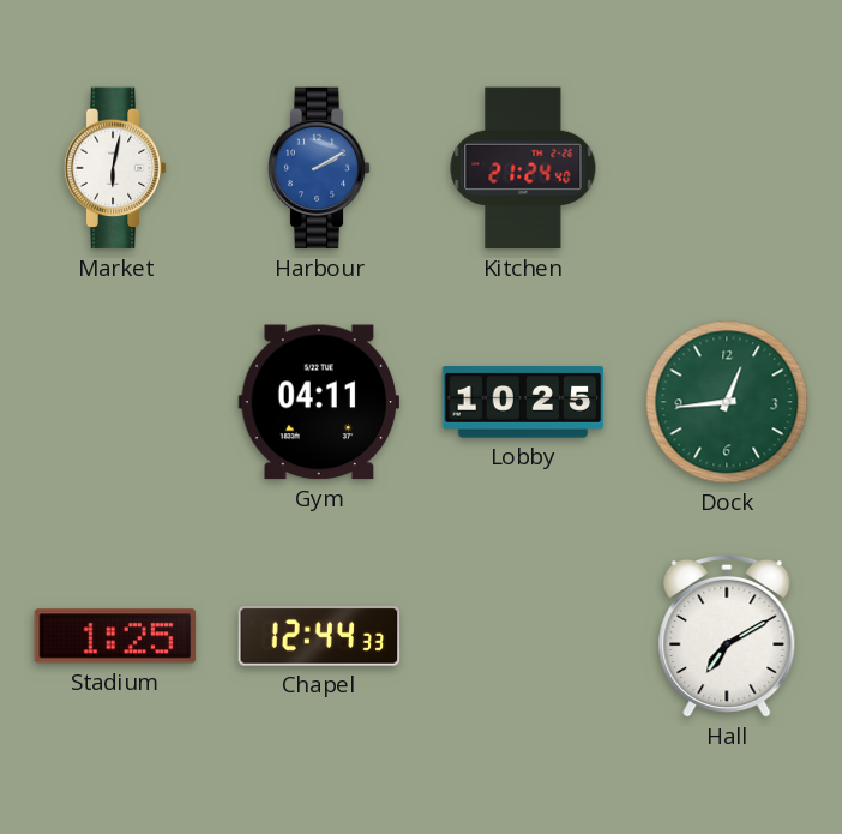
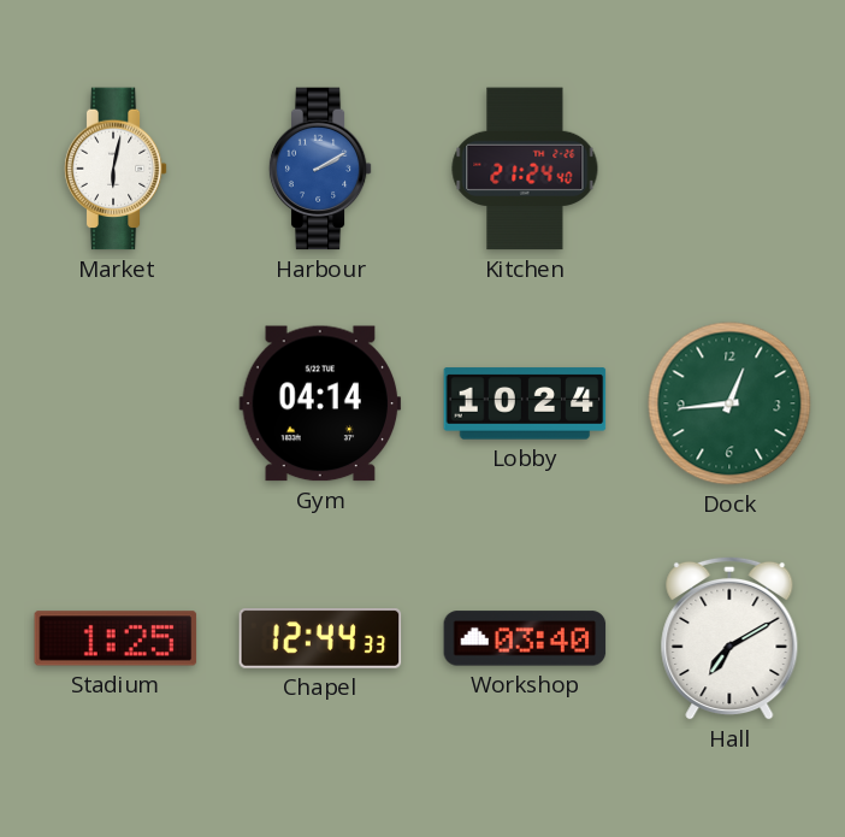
Gym: 04:11 -> 04:14 (320, 403)
Lobby: 10:25 -> 10:24 (525, 403)
Workshop: none -> 03:40 (525, 638)
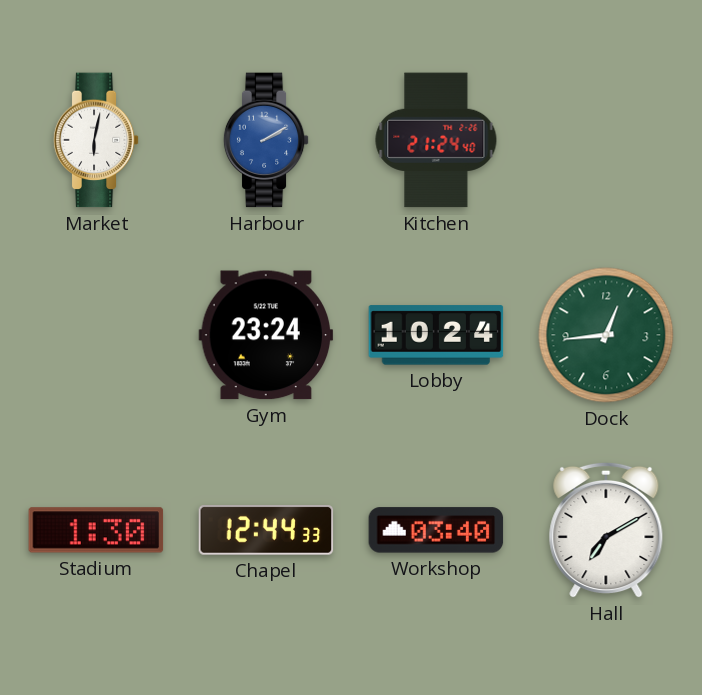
Gym: 04:14 -> 23:24 (266, 335)
Stadium: 1:25 -> 1:30 (96, 530)
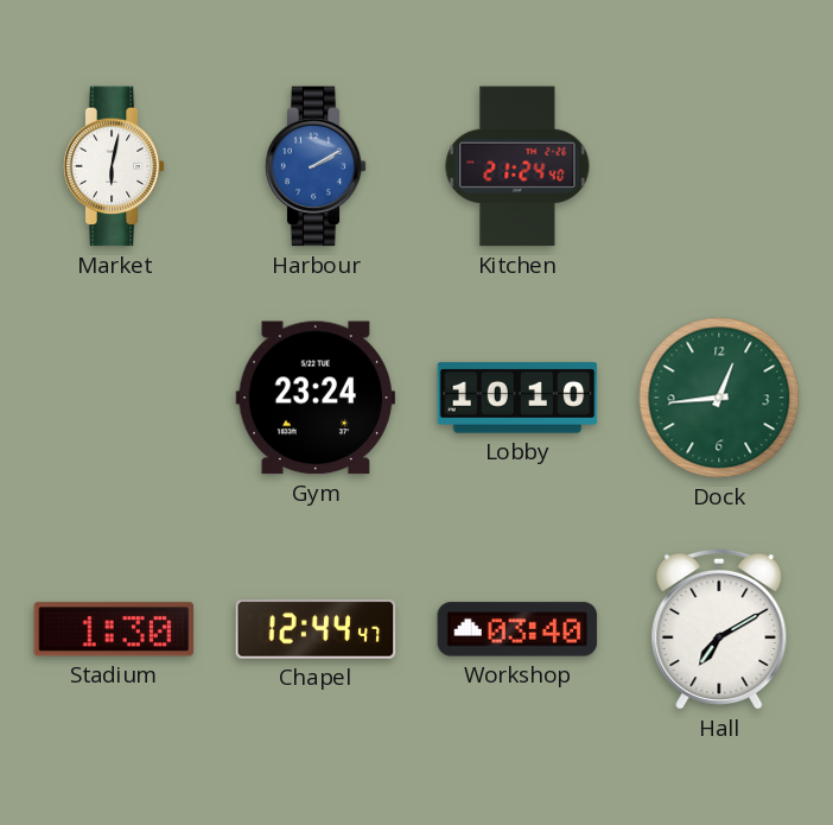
Lobby: 10:24 -> 10:10 (517, 398)
Chapel: 12:44:33 -> 12:44:47 (316, 629)
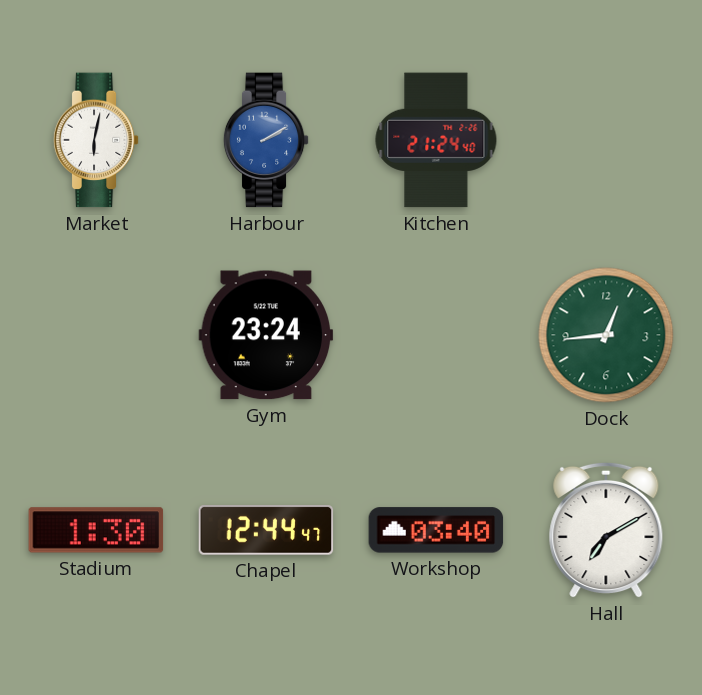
Lobby: 10:10 -> none (517, 398)
